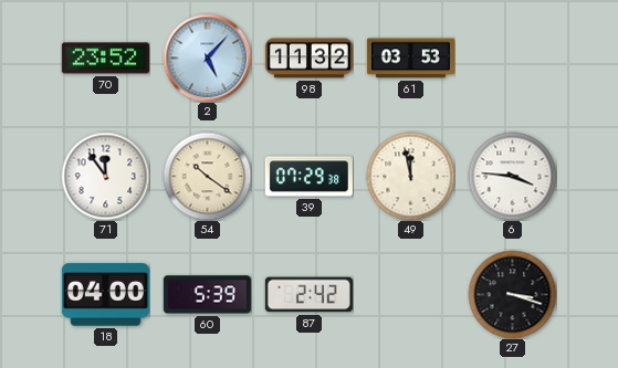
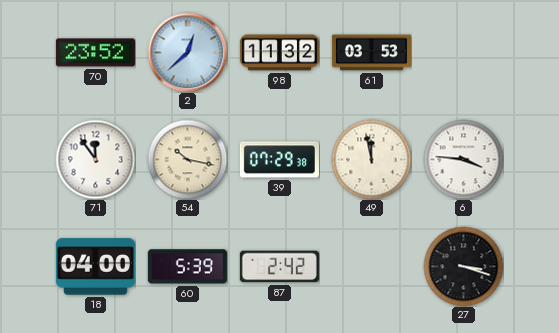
2: 5:07 -> 12:38 (187, 52)
54: 10:21 -> 10:17 (187, 159)
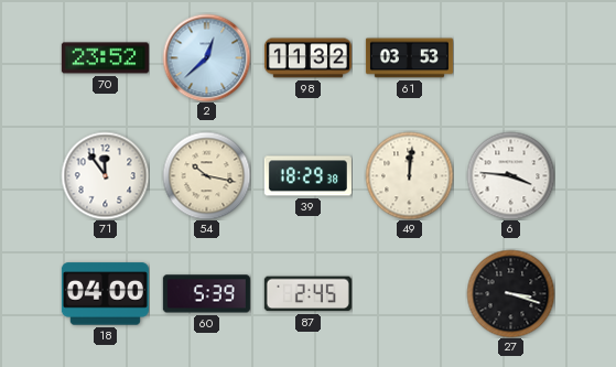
39: 07:29 -> 18:29 (307, 176)
49: 11:58 -> 12:01 (409, 175)
87: 2:42 -> 2:45 (307, 294)
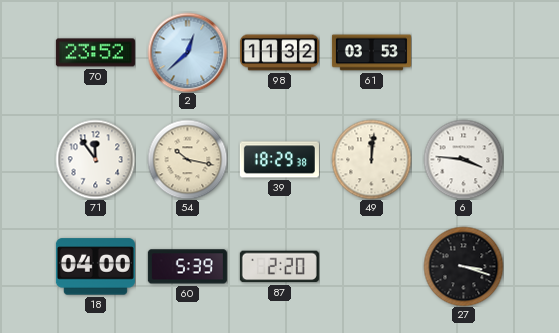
87: 2:45 -> 2:20 (279, 267)
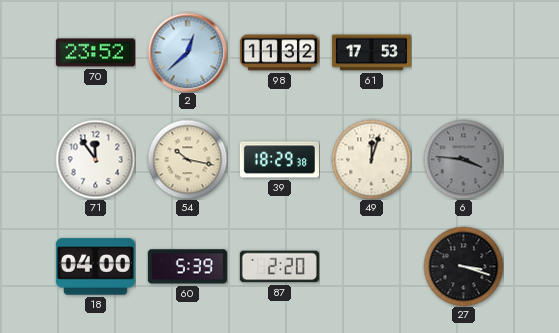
61: 03:53 -> 17:53 (371, 53)
49: 12:01 -> 12:03 (371, 159)
6 dial: white -> grey (463, 159)
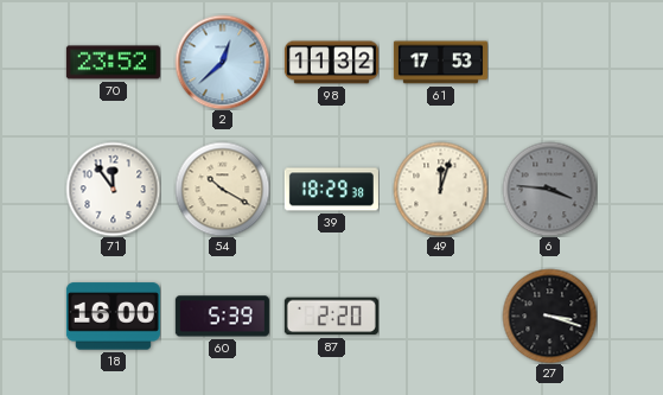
54: 10:17 -> 10:20 (222, 189)
18: 04:00 -> 16:00 (113, 317)
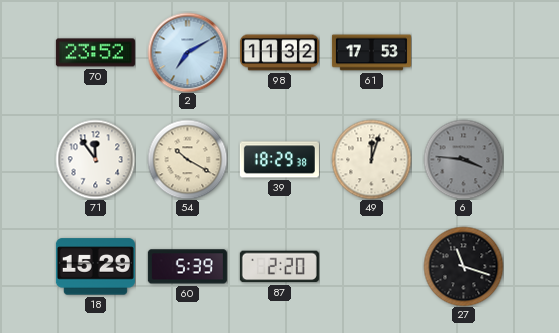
2: 12:38 -> 7:10 (187, 52)
18: 16:00 -> 15:29 (95, 267)
27: 3:18 -> 11:18 (463, 266)
